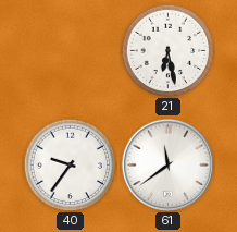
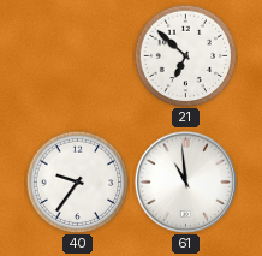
21: 6:28 -> 6:52 (185, 55)
61: 11:39 -> 10:59 (185, 181)
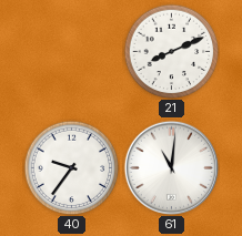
21: 6:52 -> 8:11 (171, 51)
61: 10:59 -> 11:01 (171, 167)
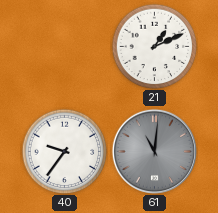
21: 8:11 -> 1:11 (154, 46)
61 dial: white -> grey (154, 151)
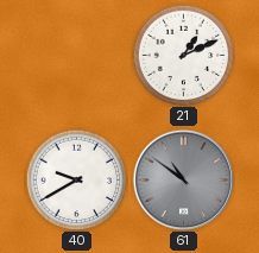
40: 9:36 -> 9:40 (76, 179)
61: 11:01 -> 10:51 (183, 179)
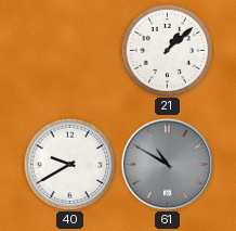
21: 1:11 -> 1:08 (167, 50)
61: 10:51 -> 10:50 (167, 164)
